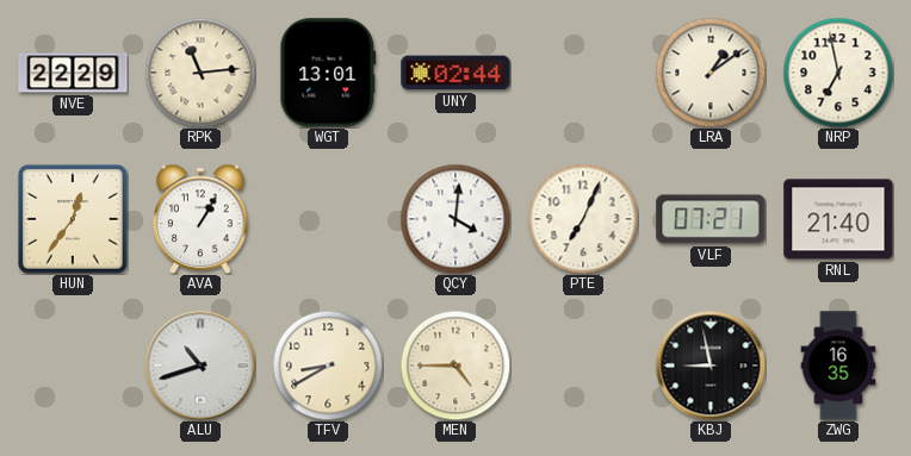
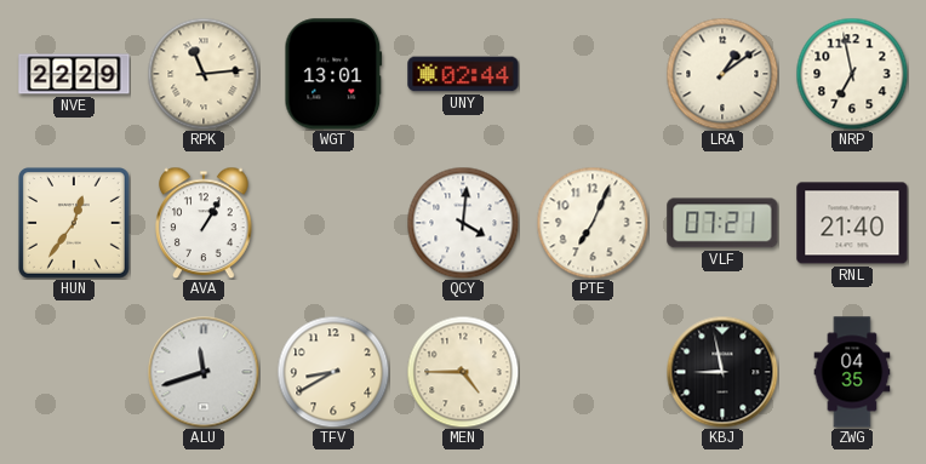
ALU: 10:42 -> 11:42 (204, 372)
ZWG: 16:35 -> 04:35 (852, 372)
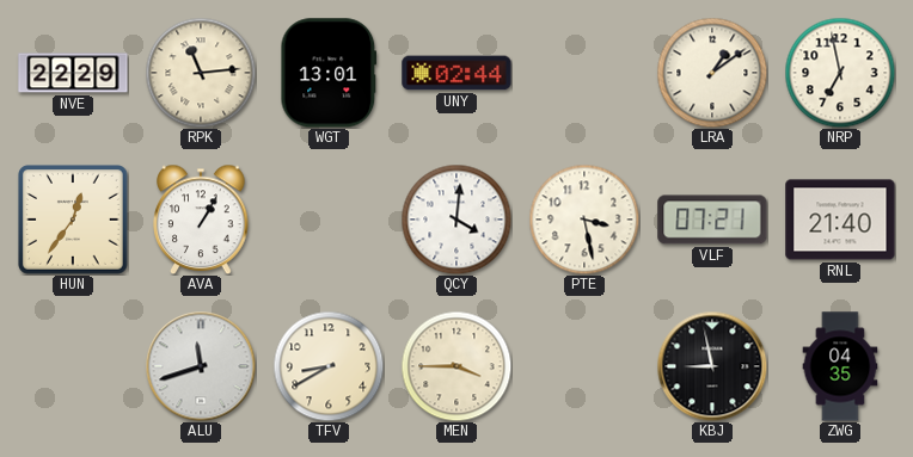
PTE: 7:04 -> 3:28 (584, 220)
MEN: 4:45 -> 3:45 (456, 366)
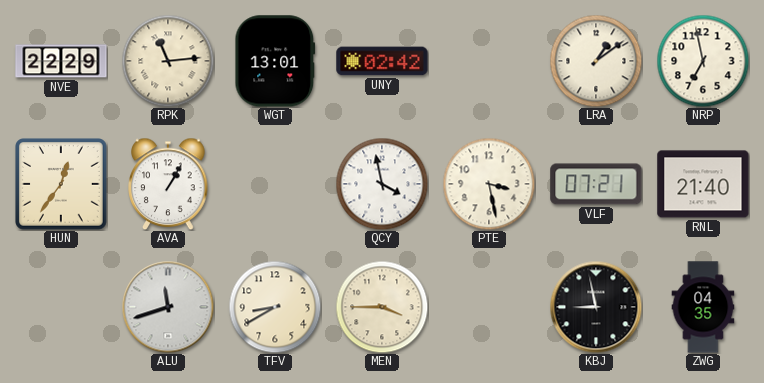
UNY: 02:44 -> 02:42 (382, 61)
QCY: 4:01 -> 3:58 (382, 184)
